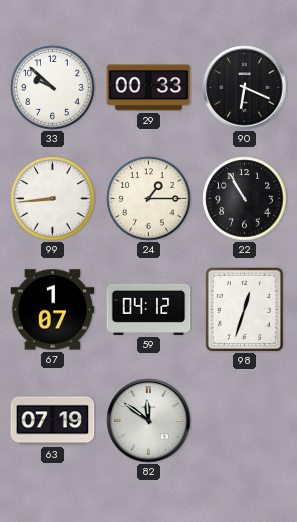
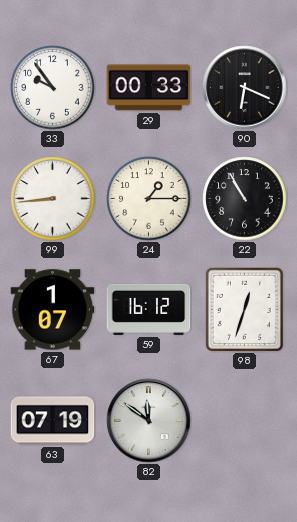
33: 9:52 -> 9:54 (53, 88)
59: 04:12 -> 16:12 (149, 309)
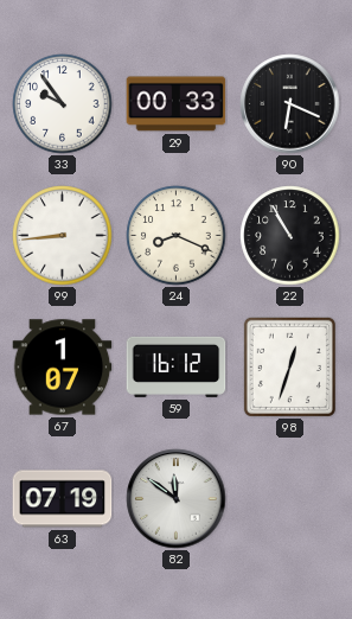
24: 1:15 -> 8:19 (177, 236)
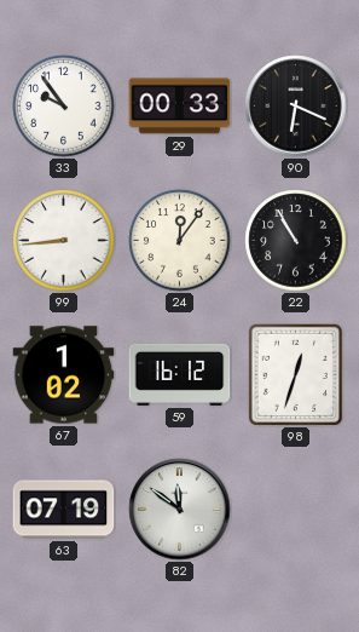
24: 8:19 -> 12:06 (180, 241)
67: 1:07 -> 1:02 (64, 375)
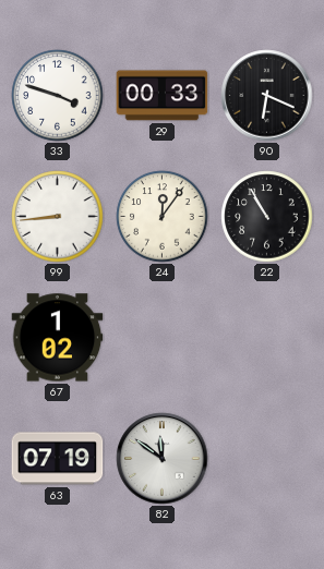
33: 9:54 -> 3:48 (58, 96)
59: 16:12 -> none (180, 374)
98: 12:33 -> none (295, 374)
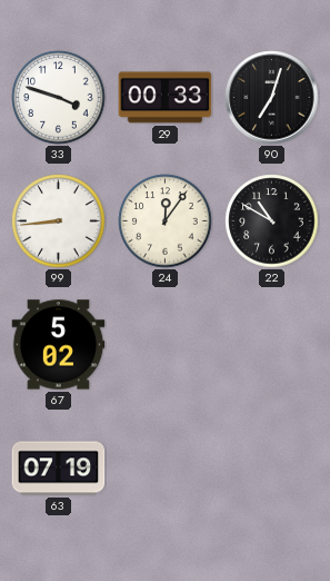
90: 6:19 -> 7:03 (272, 98)
22: 10:55 -> 10:50 (272, 221)
67: 1:02 -> 5:02 (59, 345)
82: 11:51 -> none (163, 459)
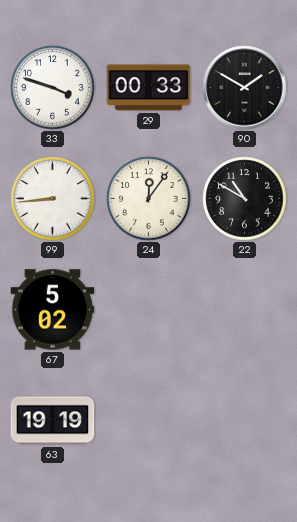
90: 7:03 -> 1:50 (245, 88)
63: 07:19 -> 19:19 (53, 421)
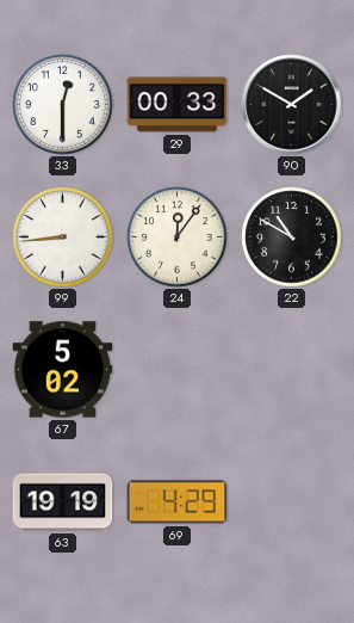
33: 3:48 -> 12:30 (63, 105)
69: none -> 4:29 (178, 502)
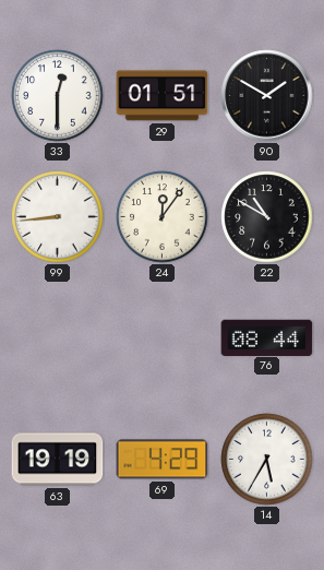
29: 00:33 -> 01:51 (163, 96)
67: 5:02 -> none (63, 370)
76: none -> 08:44 (267, 337)
14: none -> 5:35 (267, 460)
